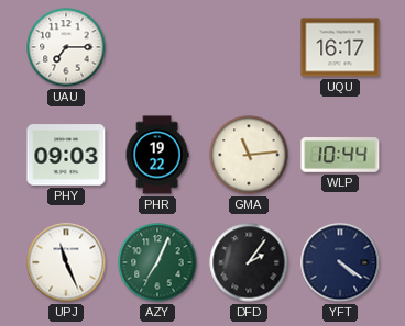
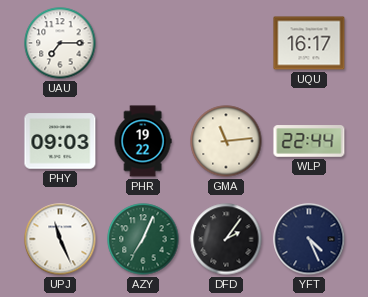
WLP: 10:44 -> 22:44 (309, 141)
YFT: 4:21 -> 4:26 (309, 239)
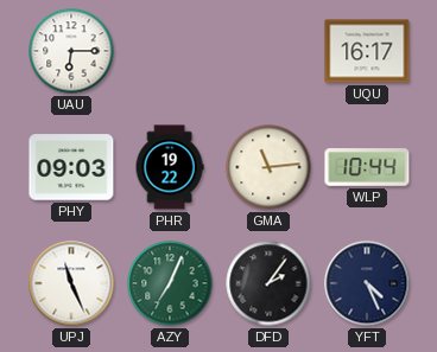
UAU: 7:15 -> 6:15 (71, 51)
WLP: 22:44 -> 10:44 (367, 167)
